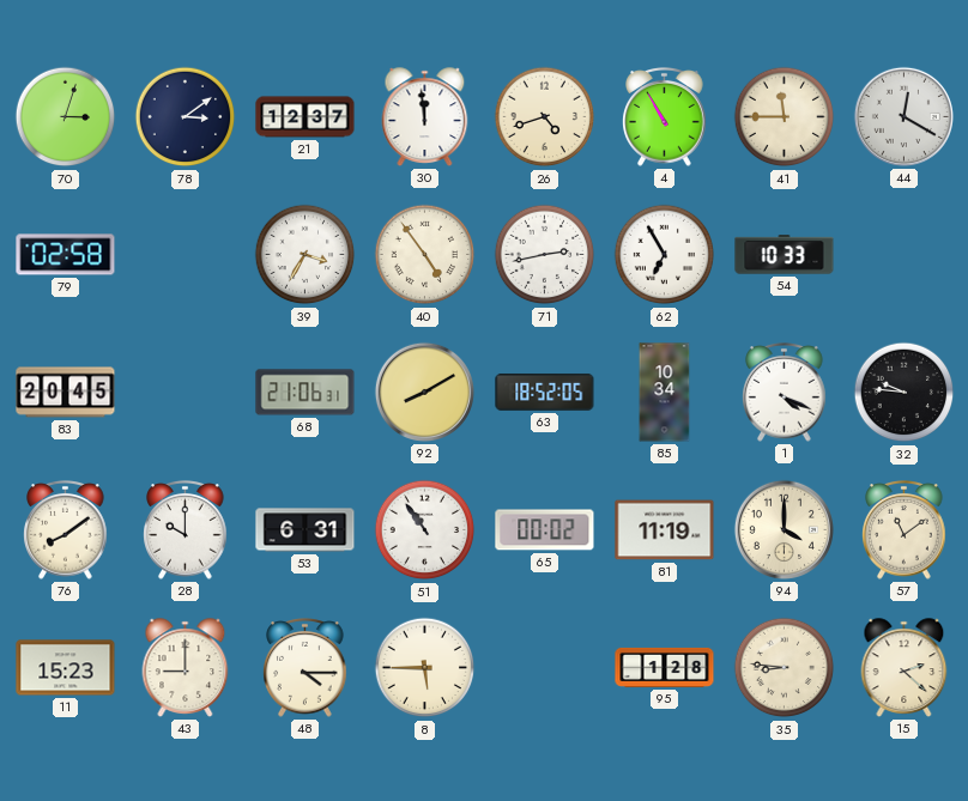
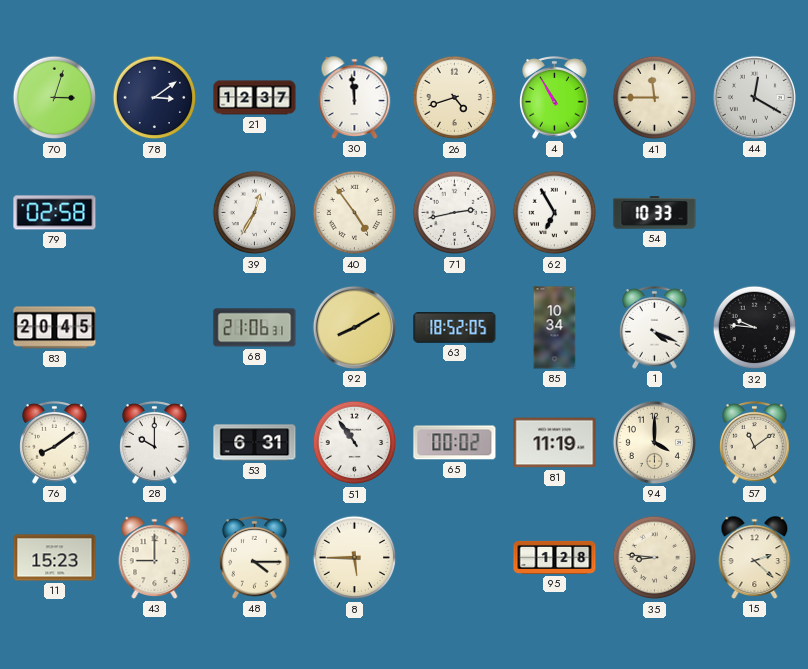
39: 3:35 -> 12:35 (255, 213)
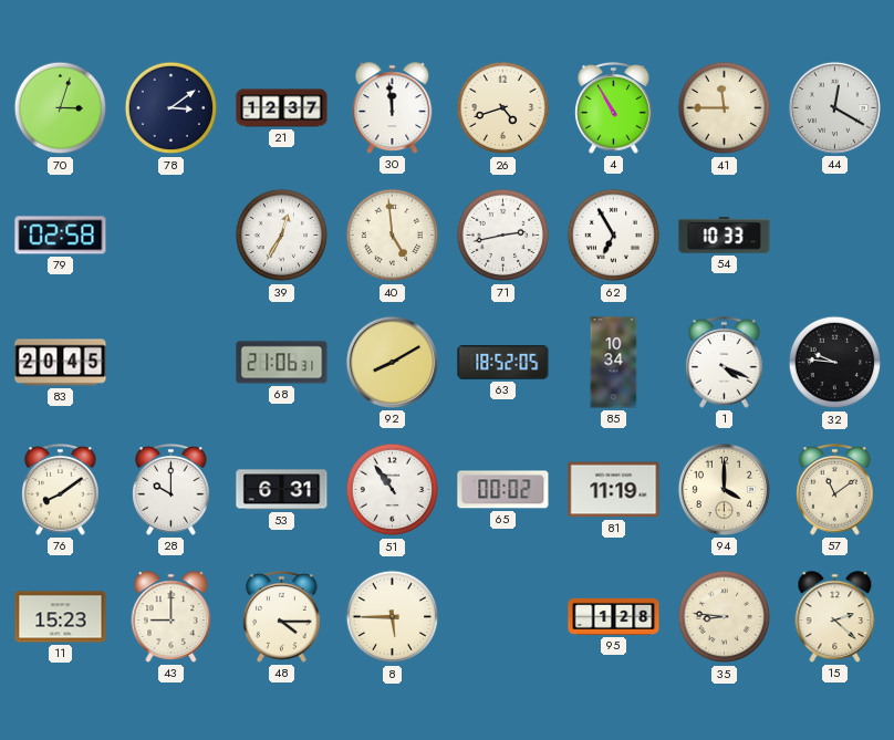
40: 4:54 -> 4:59 (393, 236)
